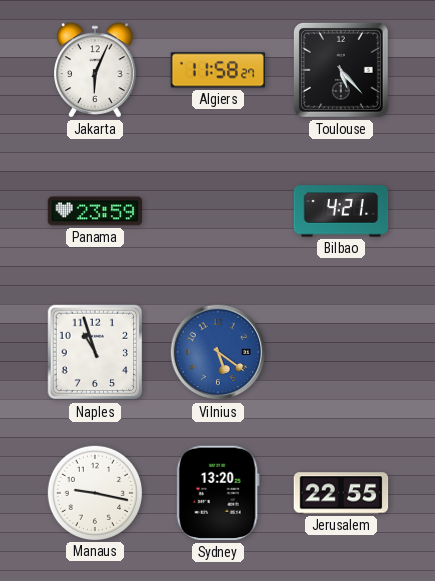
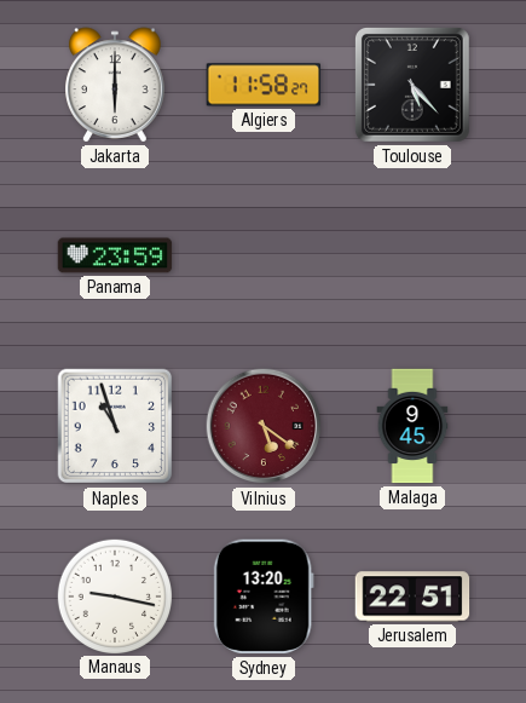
Jakarta: 6:04 -> 6:00 (115, 85)
Bilbao: 4:21 -> none (341, 211)
Vilnius dial: blue -> burgundy (264, 426)
Malaga: none -> 9:45 (412, 426)
Jerusalem: 22:55 -> 22:51 (412, 597)
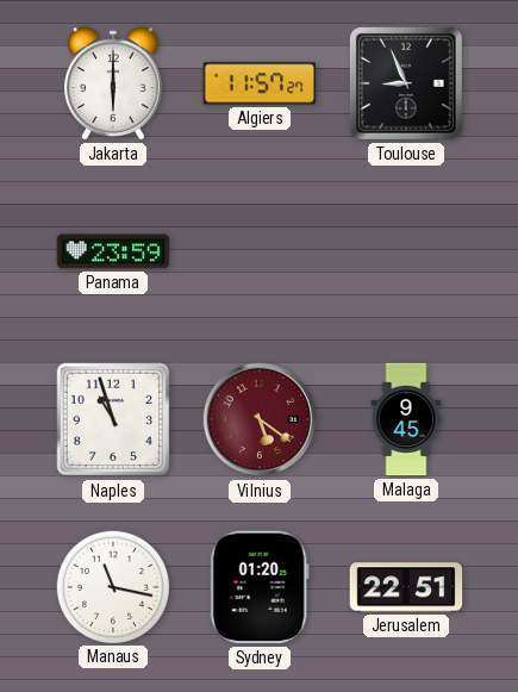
Algiers: 11:58 -> 11:57 (260, 83)
Toulouse: 5:23 -> 8:56 (406, 83)
Manaus: 9:17 -> 11:17 (112, 586)
Sydney: 13:20 -> 01:20 (260, 587)
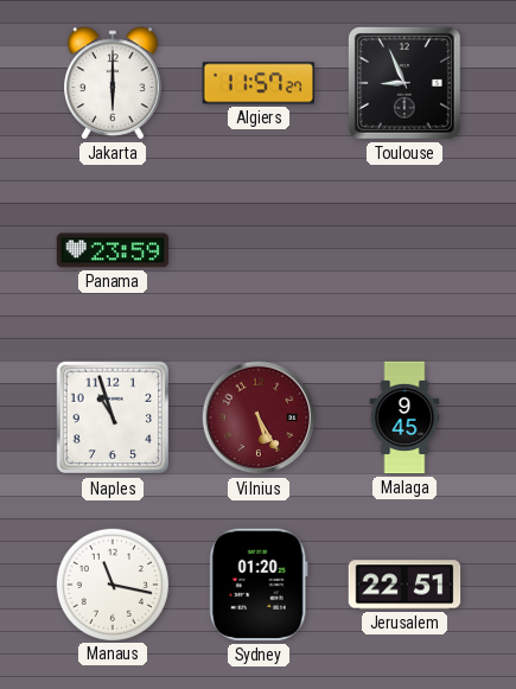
Vilnius: 5:21 -> 5:25 (259, 417)
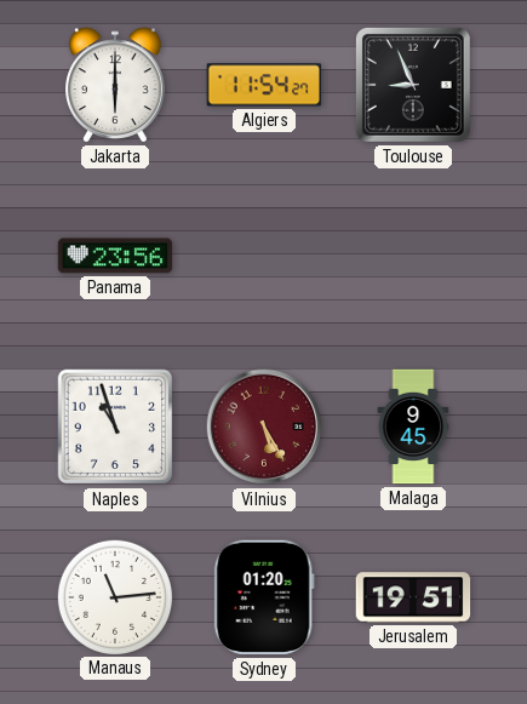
Algiers: 11:57 -> 11:54 (264, 85)
Panama: 23:59 -> 23:56 (115, 256)
Manaus: 11:17 -> 11:14 (114, 596)
Jerusalem: 22:51 -> 19:51 (413, 597)
